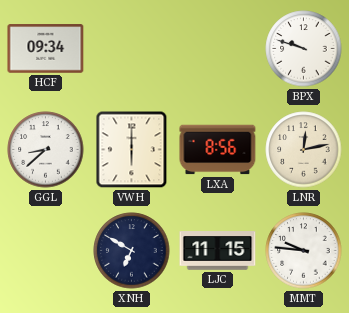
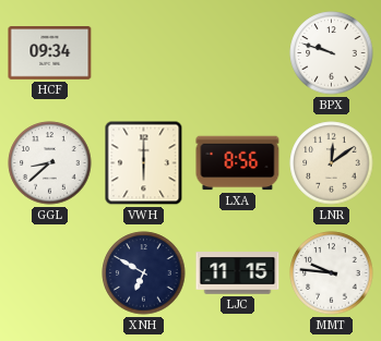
LNR: 12:13 -> 12:09 (332, 163)
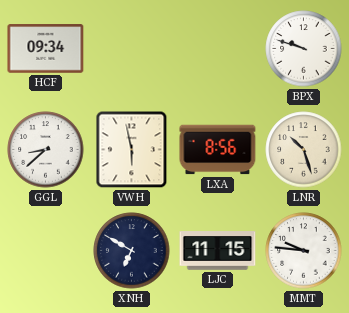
VWH: 6:00 -> 5:58 (132, 150)
LNR: 12:09 -> 10:27 (304, 150)
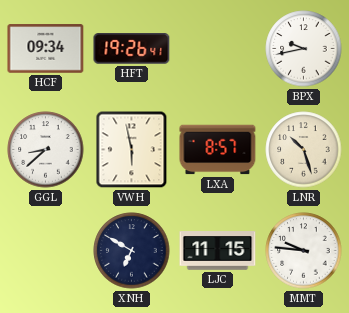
HFT: none -> 19:26 (132, 49)
BPX: 9:48 -> 9:43 (304, 49)
LXA: 8:56 -> 8:57 (218, 150)
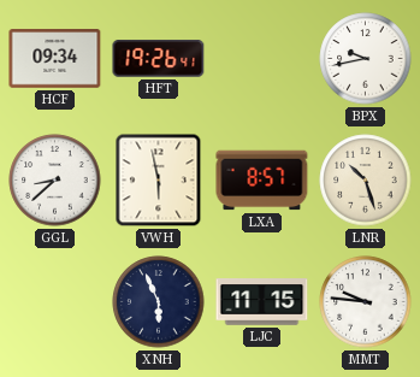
XNH: 6:50 -> 5:56 (159, 302)
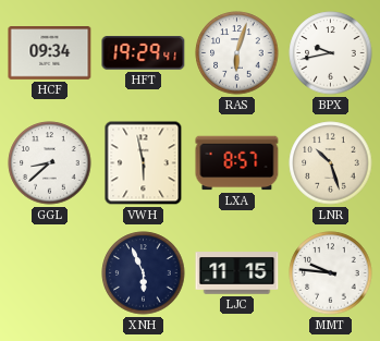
HFT: 19:26 -> 19:29 (144, 53)
RAS: none -> 6:03 (237, 53)
